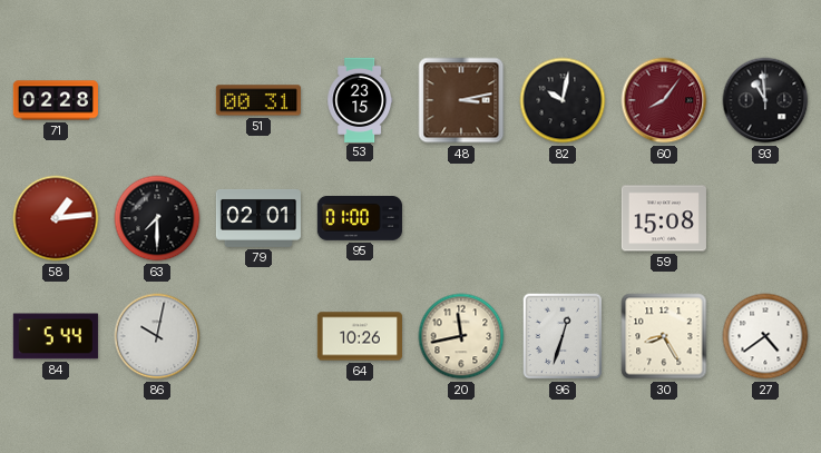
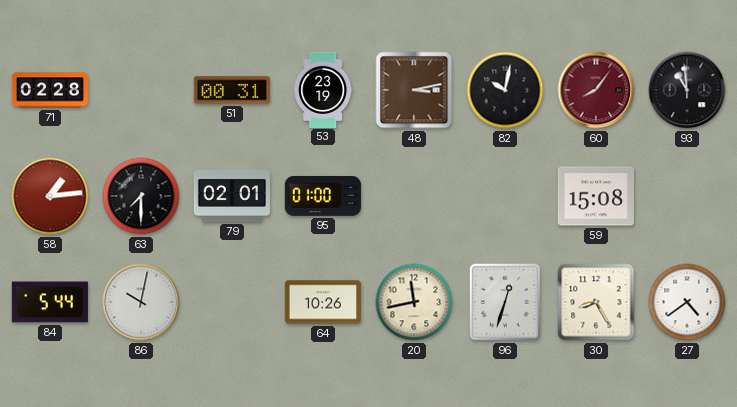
53: 23:15 -> 23:19 (323, 89)
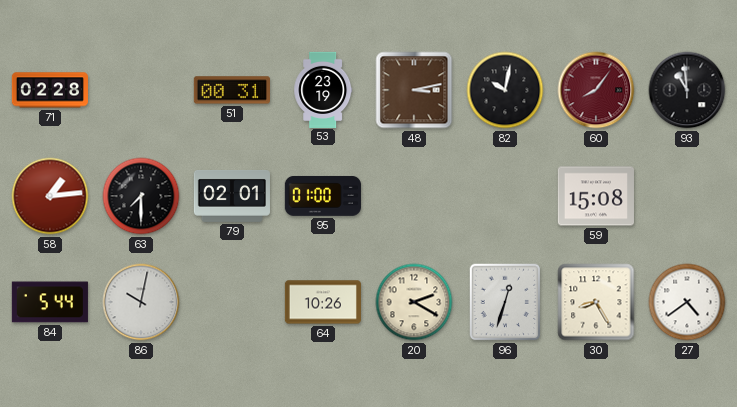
20: 11:43 -> 2:20 (414, 302)
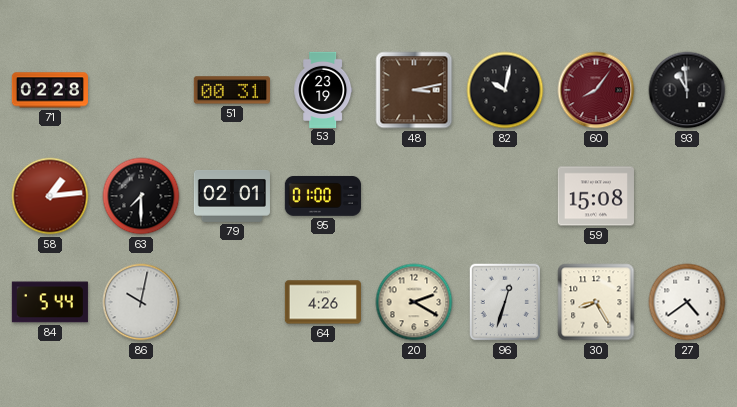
64: 10:26 -> 4:26 (323, 302)
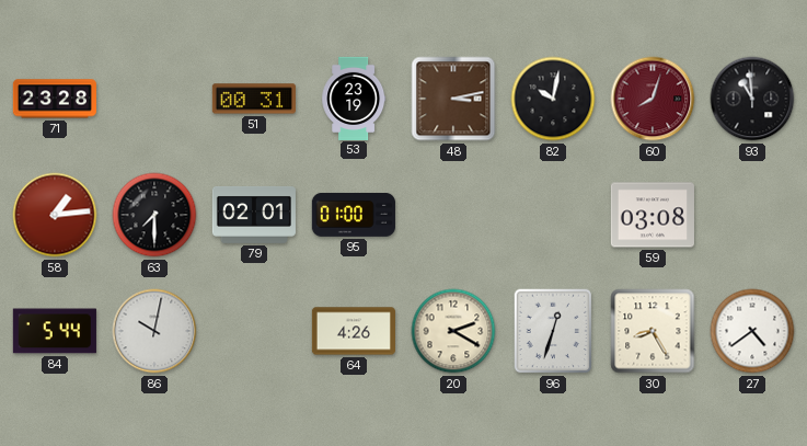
71: 02:28 -> 23:28 (55, 99)
60: 8:06 -> 8:03 (653, 99)
59: 15:08 -> 03:08 (653, 215)
